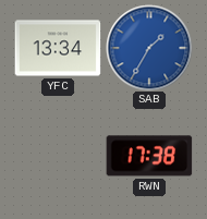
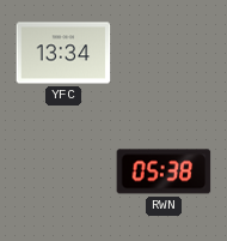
SAB: 1:35 -> none (149, 48)
RWN: 17:38 -> 05:38 (164, 171)
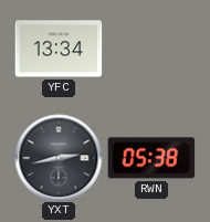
YXT: none -> 2:43 (59, 158)
